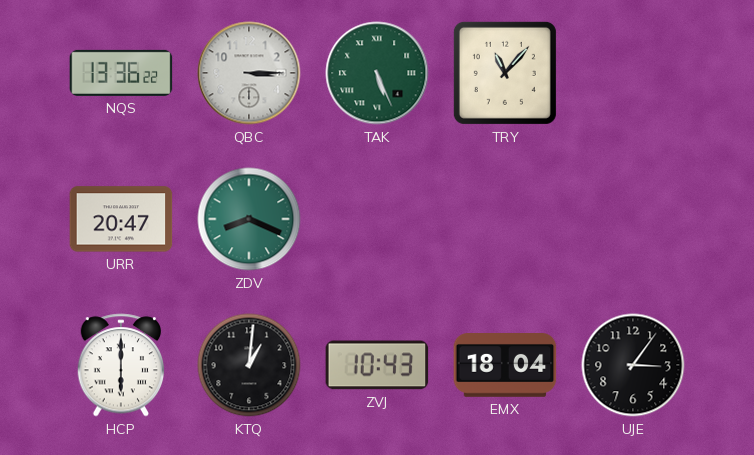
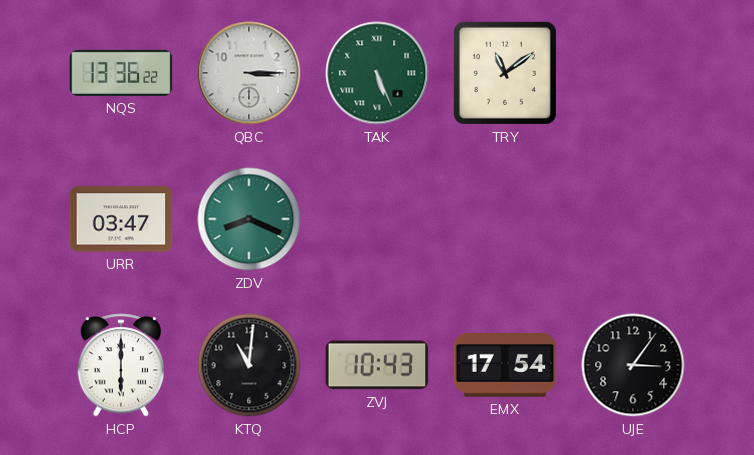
TRY: 11:07 -> 11:09 (505, 73)
URR: 20:47 -> 03:47 (121, 219)
KTQ: 1:01 -> 11:01 (249, 365)
EMX: 18:04 -> 17:54 (505, 366)
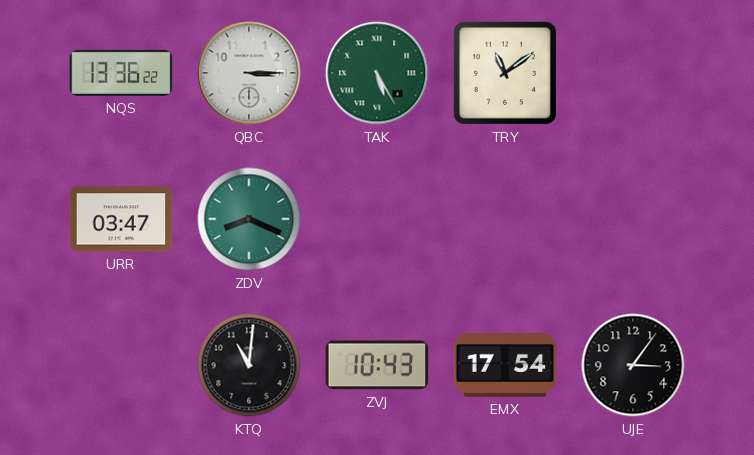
TAK: 5:26 -> 5:25 (377, 73)
HCP: 6:00 -> none (121, 365)
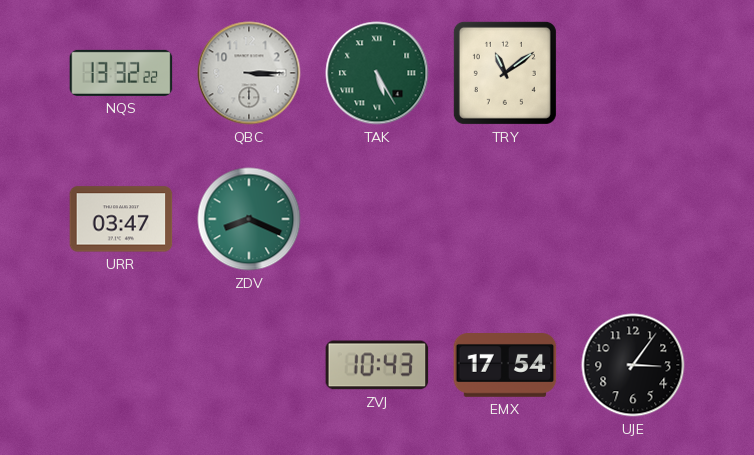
NQS: 13:36 -> 13:32 (121, 73)
KTQ: 11:01 -> none (249, 365)
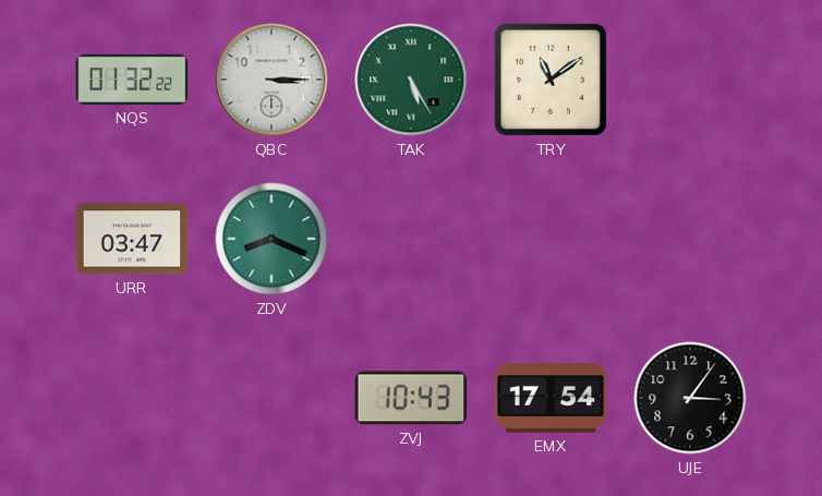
NQS: 13:32 -> 01:32 (132, 80)
